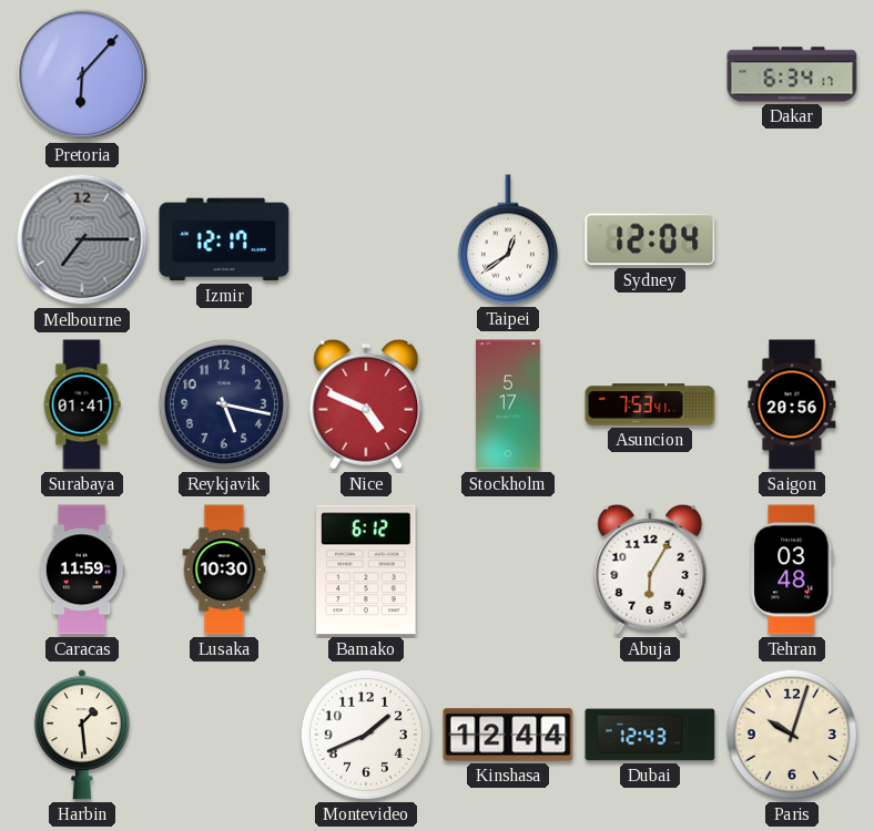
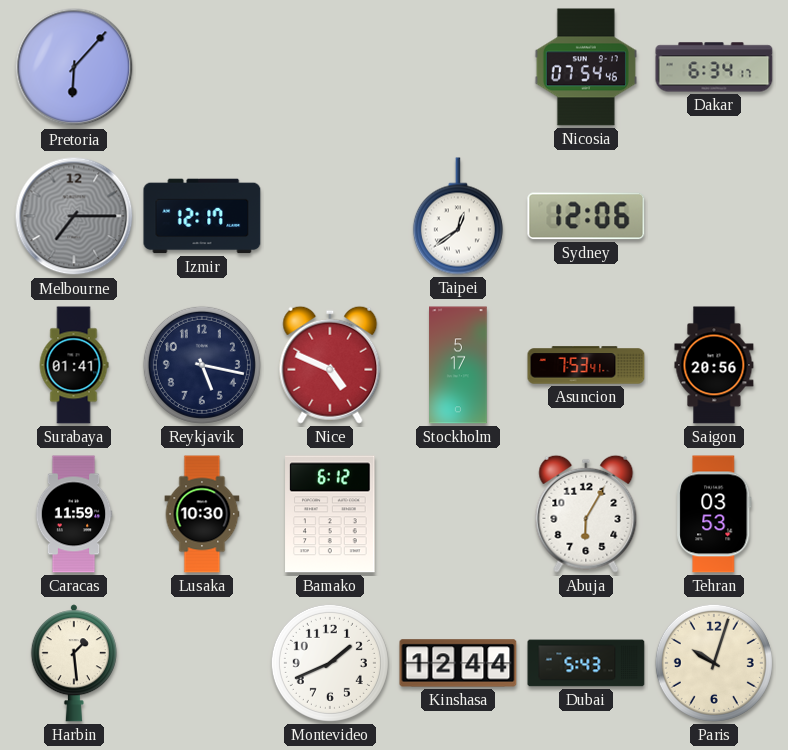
Nicosia: none -> 07:54 (586, 67)
Sydney: 12:04 -> 12:06 (586, 216)
Tehran: 03:48 -> 03:53 (714, 514)
Dubai: 12:43 -> 5:43 (586, 663)
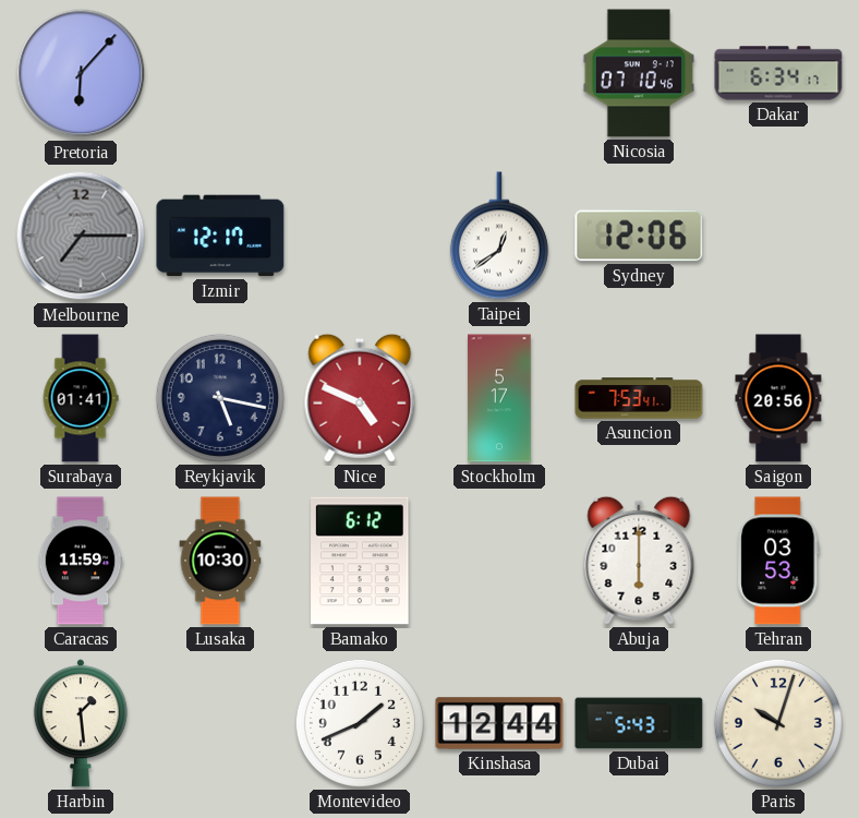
Nicosia: 07:54 -> 07:10 (639, 73)
Abuja: 6:05 -> 6:00 (639, 561)
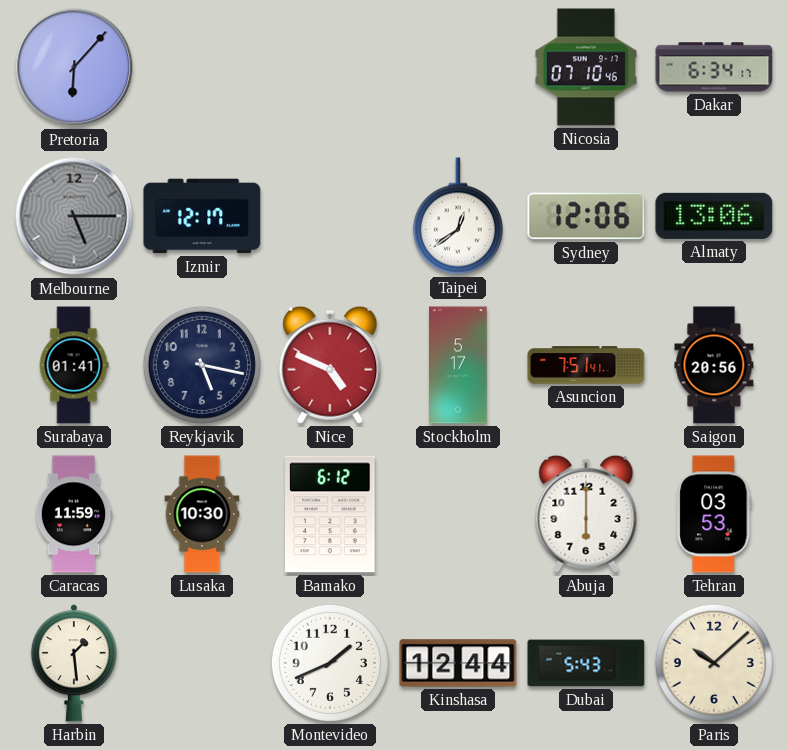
Melbourne: 7:15 -> 5:15 (74, 216)
Almaty: none -> 13:06 (714, 216)
Asuncion: 7:53 -> 7:51 (586, 365)
Paris: 10:03 -> 10:08 (714, 663)
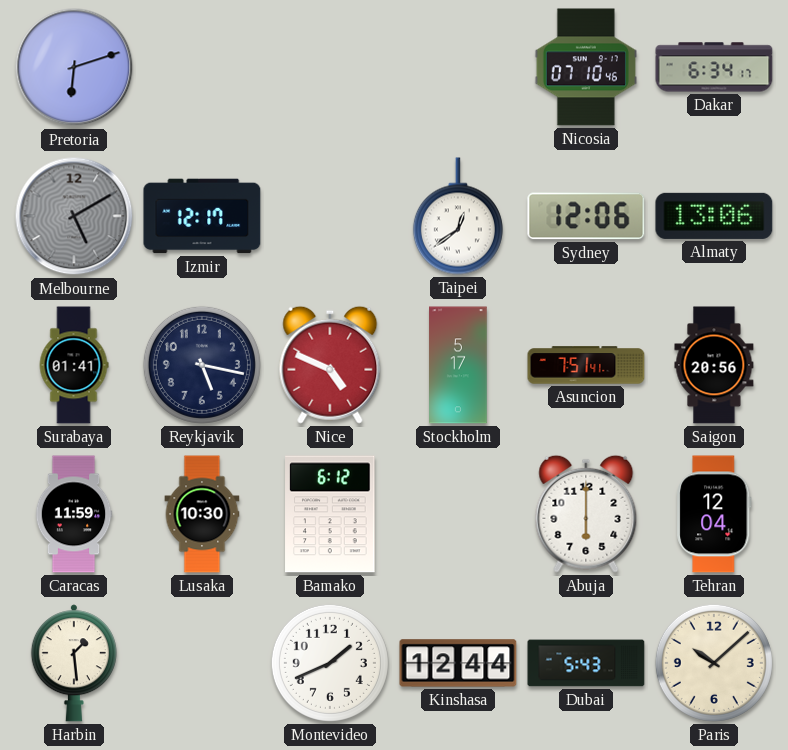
Pretoria: 6:07 -> 6:12 (74, 67)
Melbourne: 5:15 -> 5:10 (74, 216)
Tehran: 03:53 -> 12:04 (714, 514)
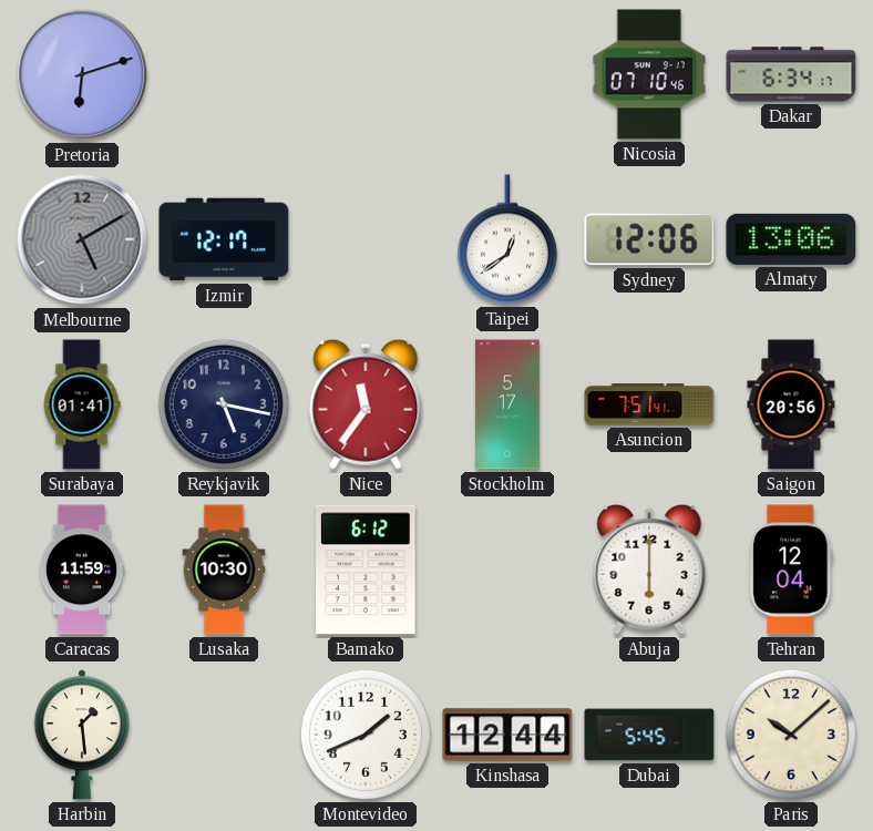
Nice: 4:49 -> 11:36 (366, 404)
Dubai: 5:43 -> 5:45 (649, 735)
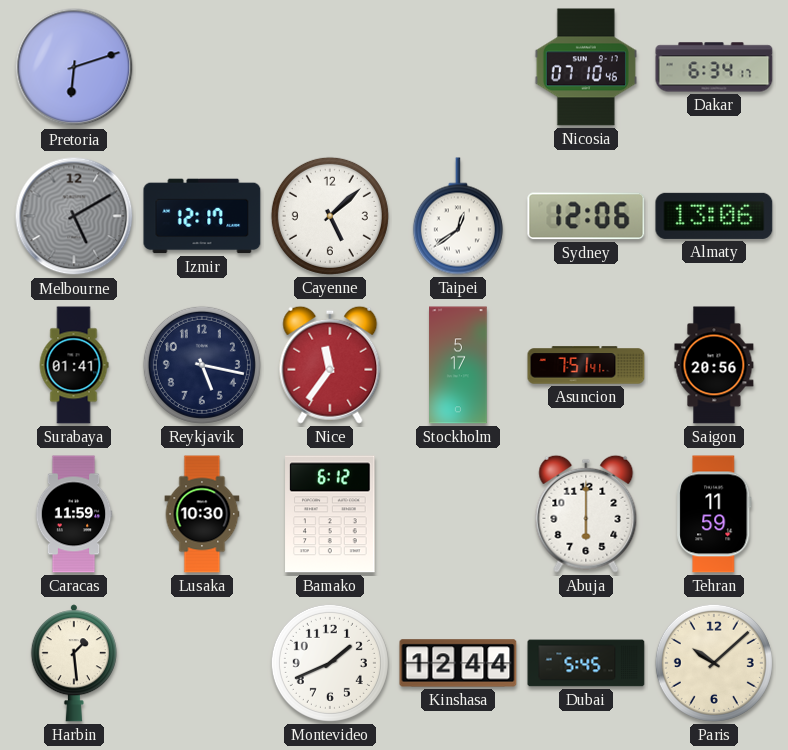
Cayenne: none -> 5:08 (330, 216)
Tehran: 12:04 -> 11:59 (714, 514)
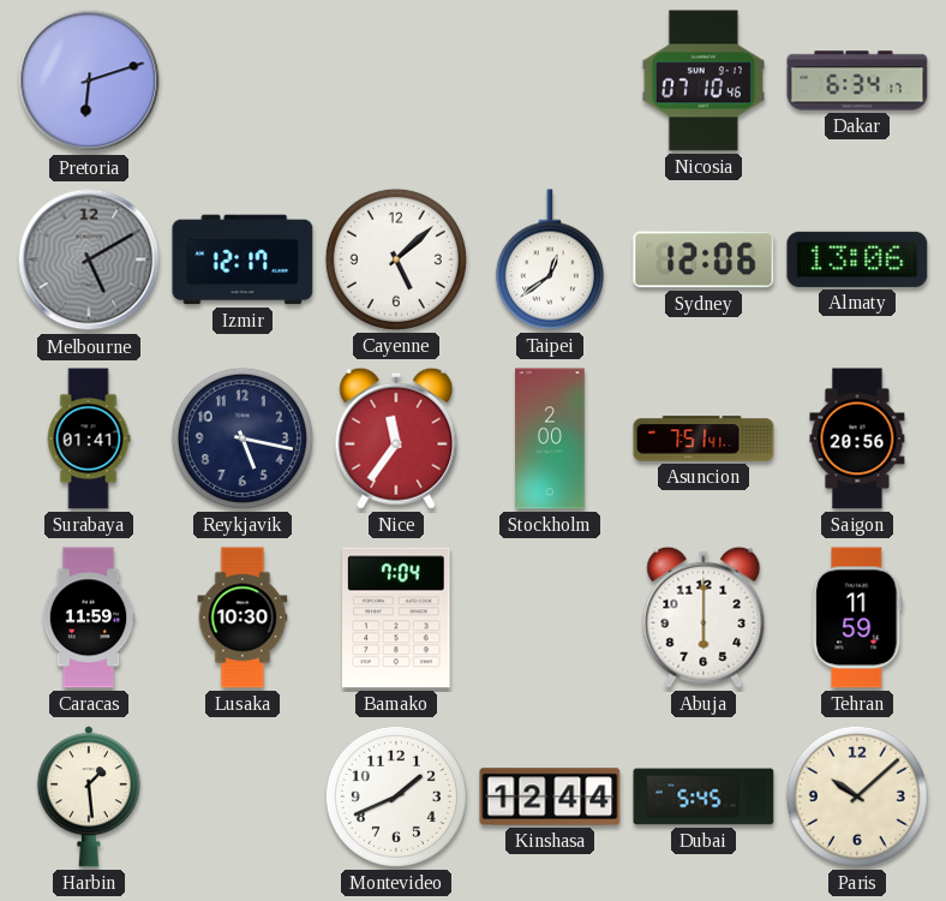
Stockholm: 5:17 -> 2:00 (550, 438)
Bamako: 6:12 -> 7:04 (396, 617)
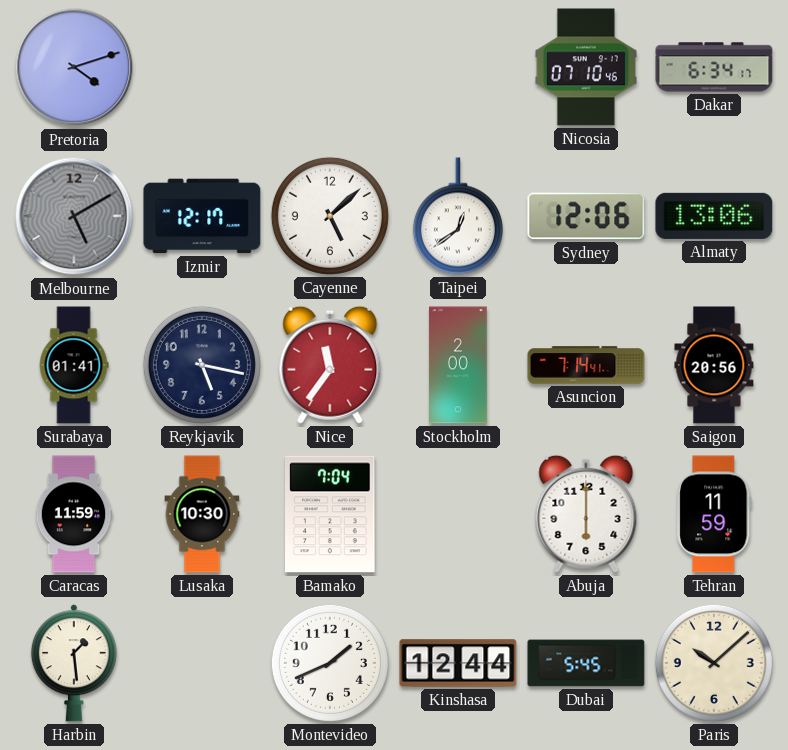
Pretoria: 6:12 -> 4:12 (74, 67)
Asuncion: 7:51 -> 7:14 (586, 365)
